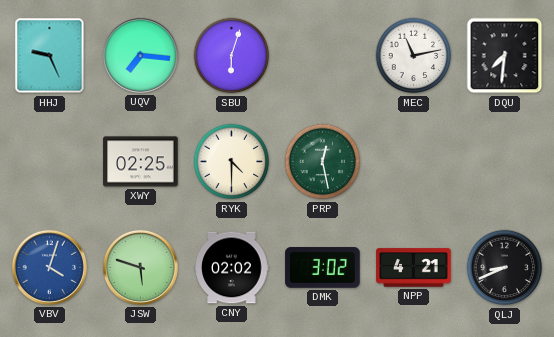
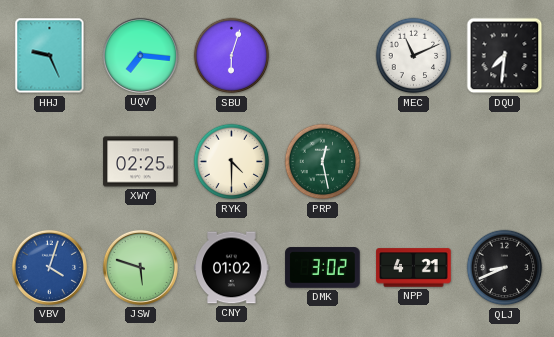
MEC: 11:13 -> 11:11 (414, 56)
CNY: 02:02 -> 01:02 (232, 268)
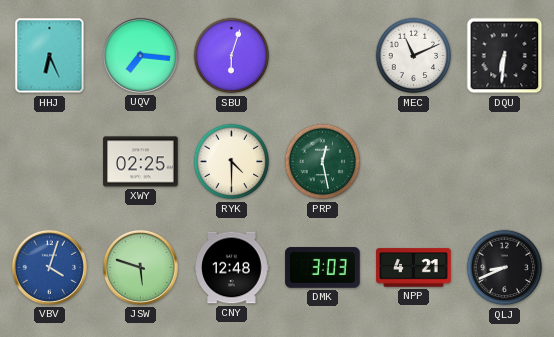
HHJ: 9:26 -> 6:26 (50, 56)
DQU: 7:31 -> 6:31 (505, 56)
CNY: 01:02 -> 12:48 (232, 268)
DMK: 3:02 -> 3:03 (323, 268)
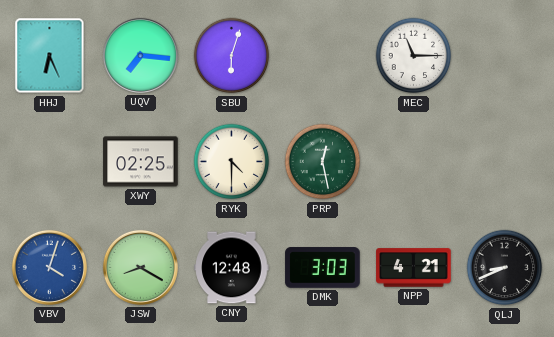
MEC: 11:11 -> 11:15 (414, 56)
DQU: 6:31 -> none (505, 56)
JSW: 5:48 -> 8:20 (140, 267)
